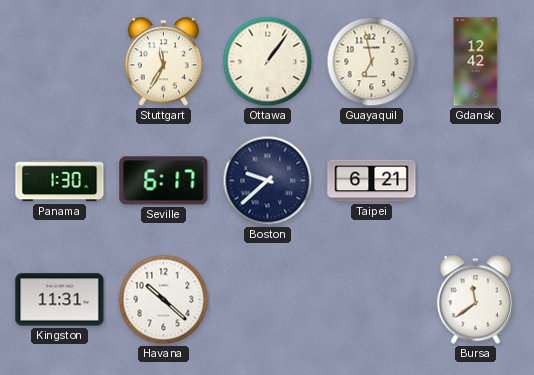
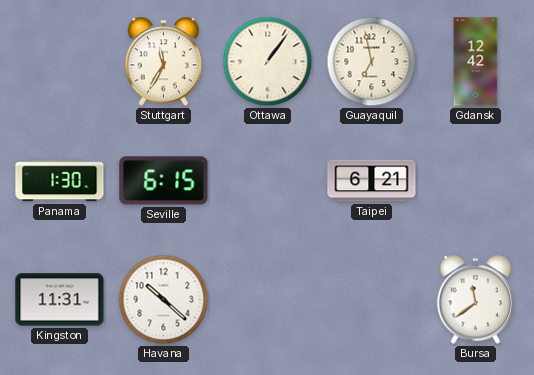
Seville: 6:17 -> 6:15 (164, 181)
Boston: 9:38 -> none (268, 181)
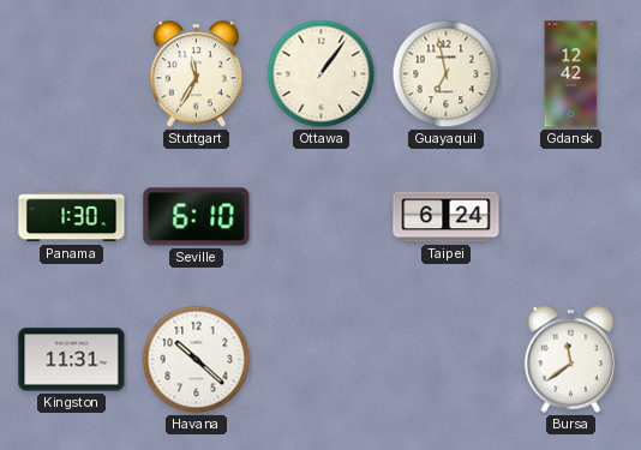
Seville: 6:15 -> 6:10 (197, 217)
Taipei: 6:21 -> 6:24 (447, 217)
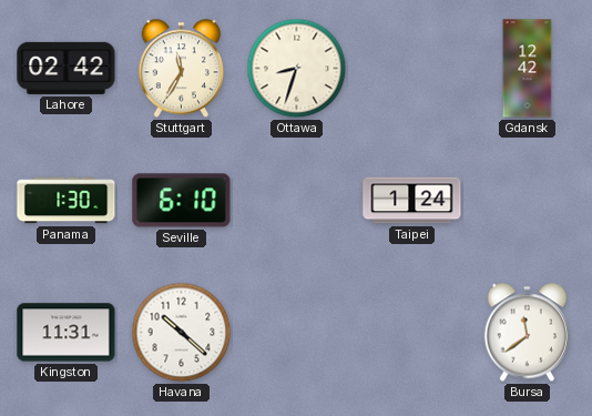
Lahore: none -> 02:42 (67, 68)
Ottawa: 1:06 -> 8:33 (297, 69)
Guayaquil: 6:58 -> none (447, 74)
Taipei: 6:24 -> 1:24 (412, 201)
